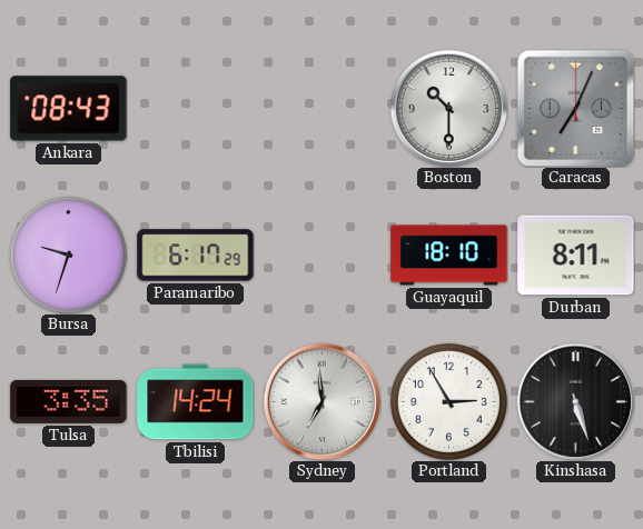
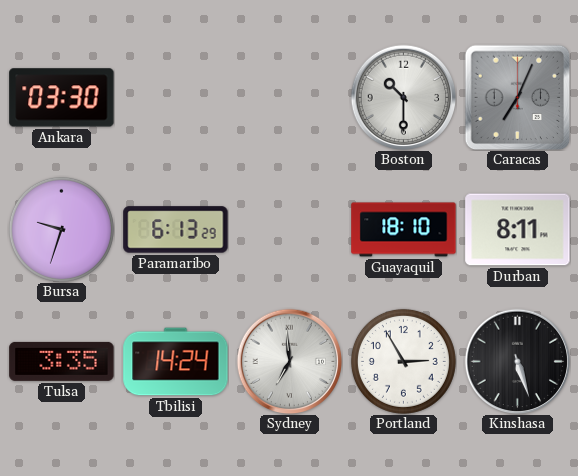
Ankara: 08:43 -> 03:30 (62, 98)
Paramaribo: 6:17 -> 6:13 (176, 230)
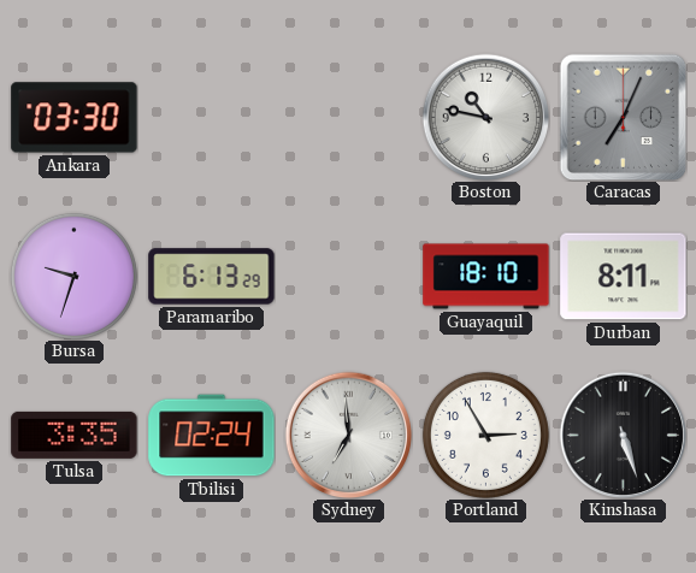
Boston: 10:30 -> 10:47 (485, 117)
Tbilisi: 14:24 -> 02:24 (212, 436)
